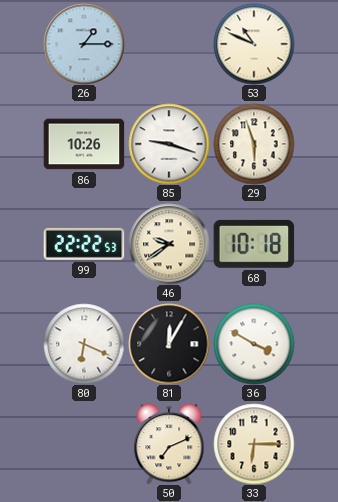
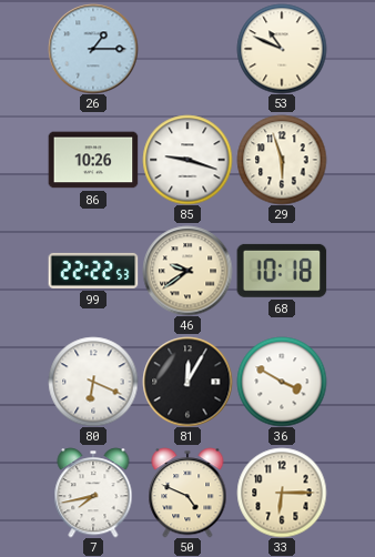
7: none -> 7:43 (93, 493)
50: 7:11 -> 4:49 (187, 493)
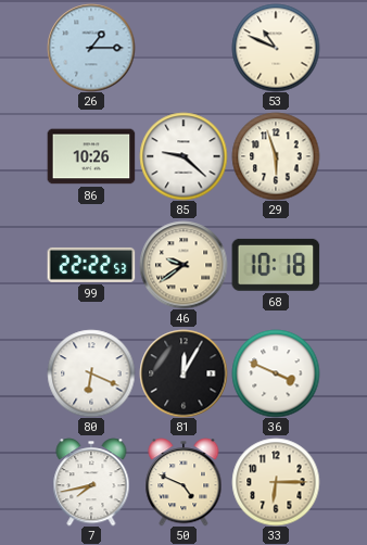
85: 9:18 -> 9:22 (184, 156)
36: 3:50 -> 3:49 (276, 373)
